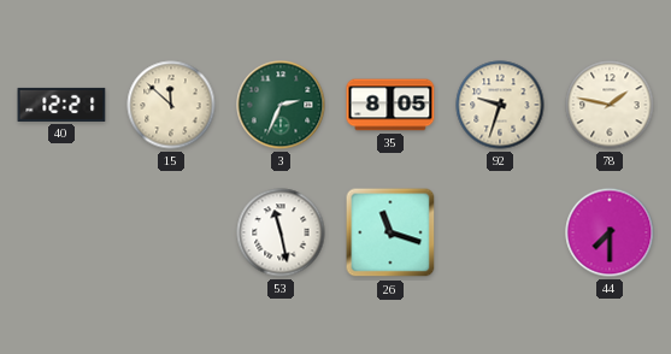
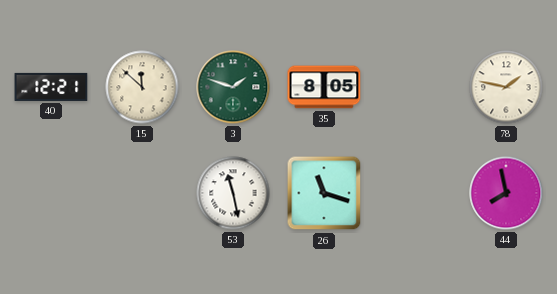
3: 2:34 -> 1:48 (233, 87)
92: 9:33 -> none (500, 105)
44: 7:30 -> 7:58 (506, 193)
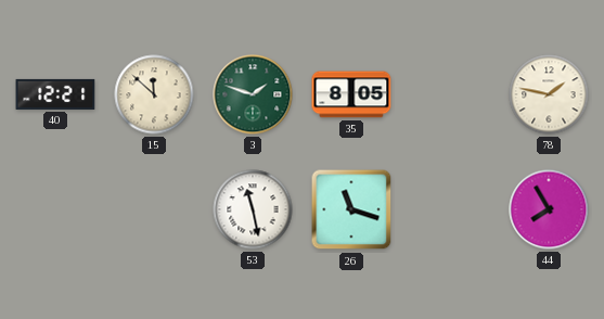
44: 7:58 -> 7:55 (549, 209)
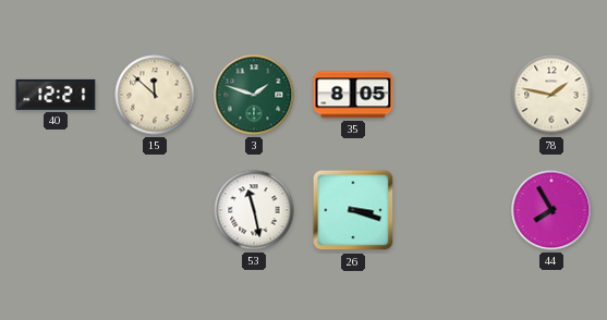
26: 11:18 -> 3:18 (353, 210)
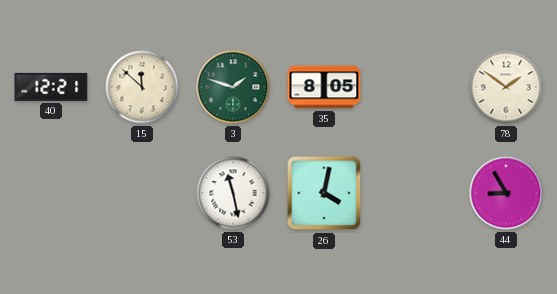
78: 1:47 -> 1:51 (506, 87)
26: 3:18 -> 4:02 (324, 193)
44: 7:55 -> 8:55 (506, 193)
